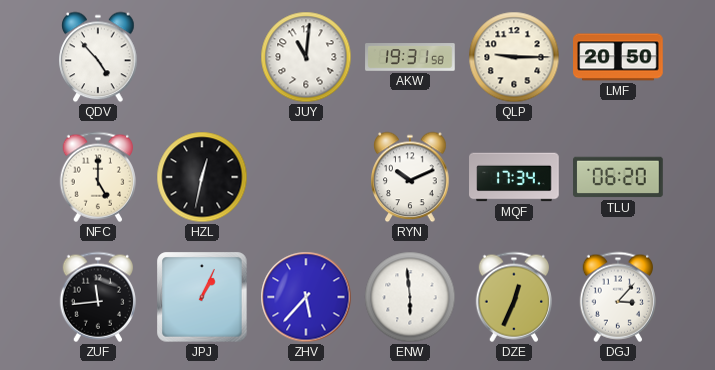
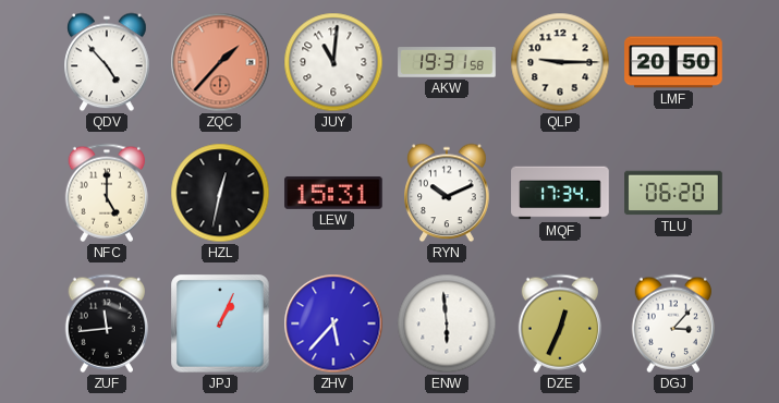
ZQC: none -> 1:37 (220, 62)
LEW: none -> 15:31 (333, 193)
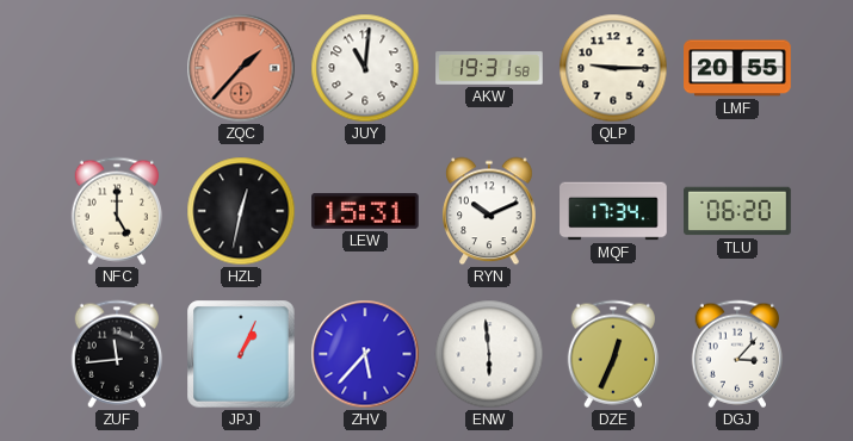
QDV: 4:53 -> none (107, 62)
LMF: 20:50 -> 20:55 (737, 68)
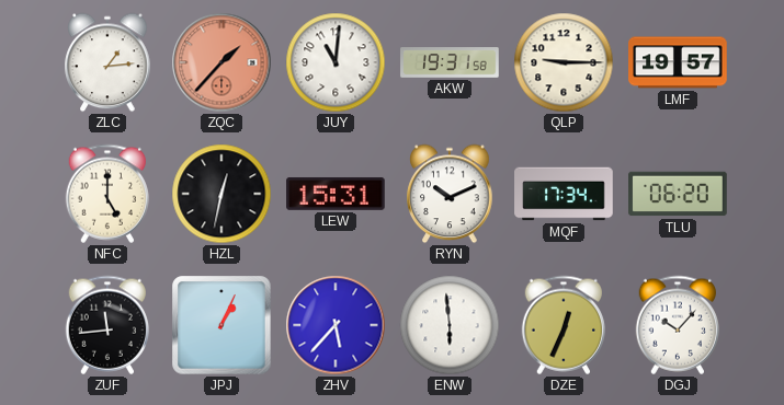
ZLC: none -> 1:14 (107, 62)
LMF: 20:55 -> 19:57 (678, 62)
DGJ: 3:07 -> 10:07 (677, 325)
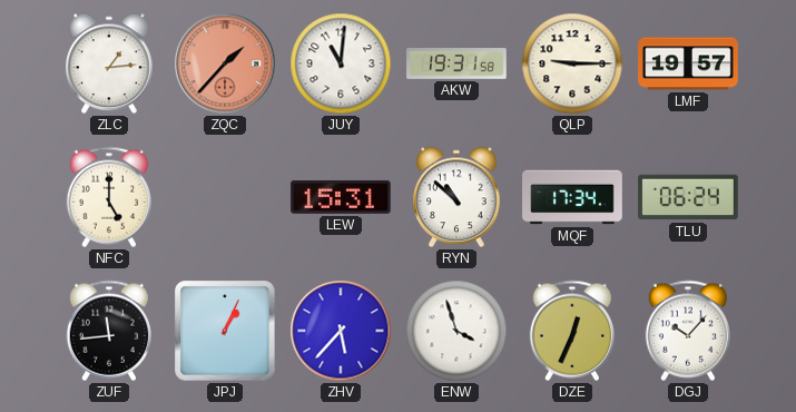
HZL: 12:32 -> none (221, 194)
RYN: 10:11 -> 10:52 (456, 197)
TLU: 06:20 -> 06:24 (688, 197)
ENW: 5:59 -> 3:57 (456, 331)
